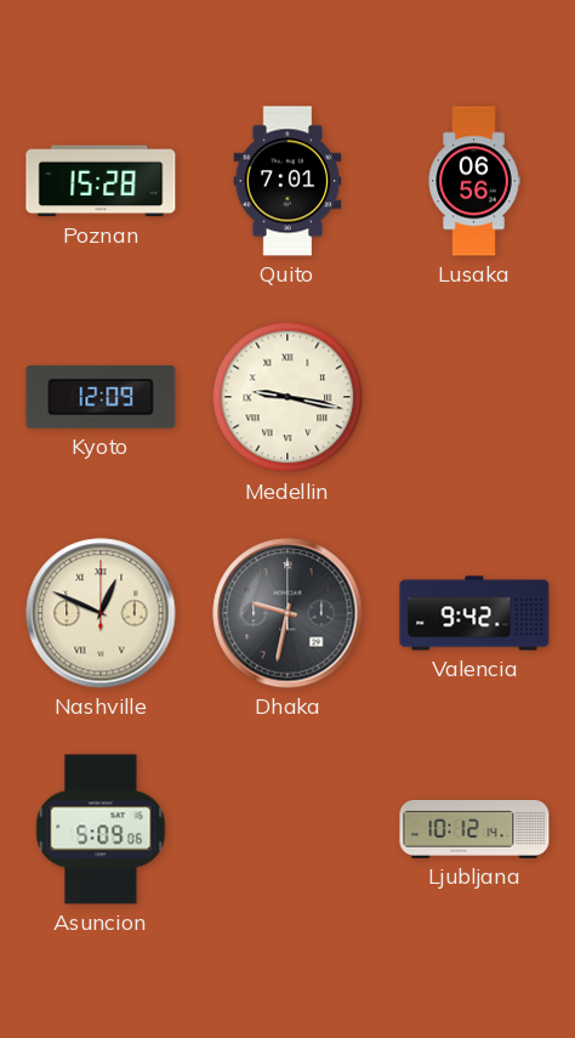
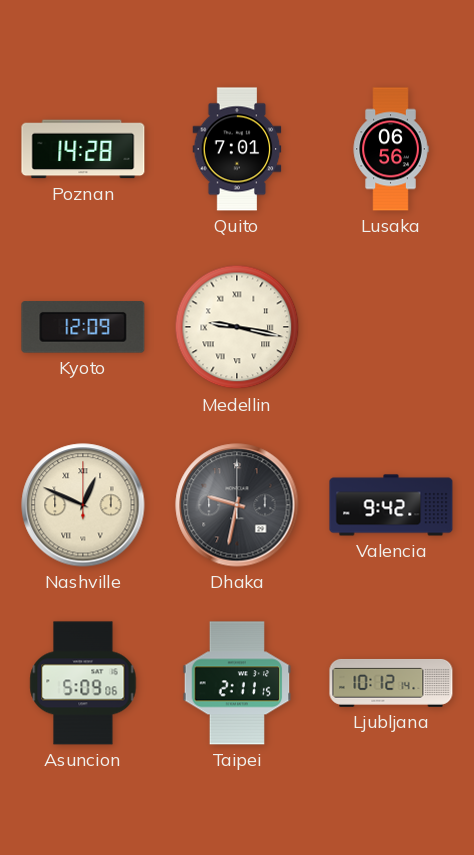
Poznan: 15:28 -> 14:28 (83, 149)
Taipei: none -> 2:11 (237, 683)
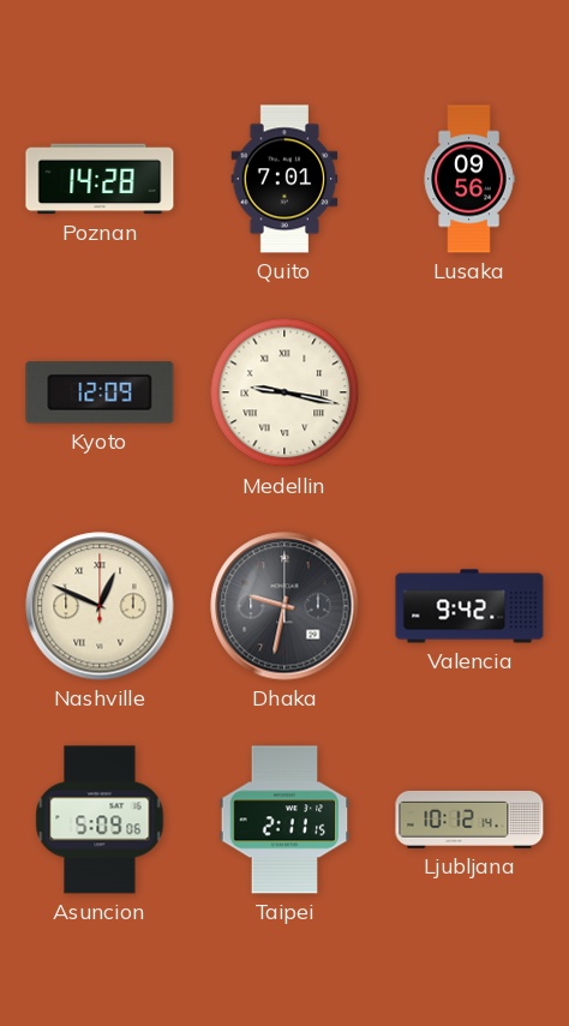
Lusaka: 06:56 -> 09:56 (469, 179)
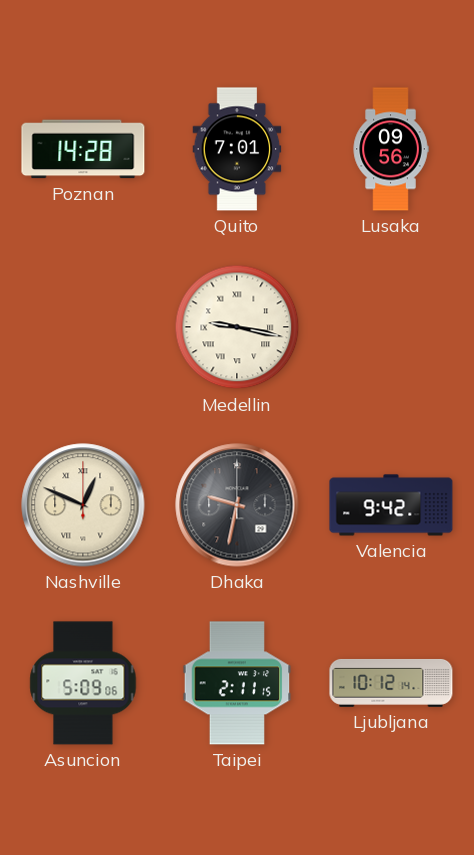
Kyoto: 12:09 -> none (100, 392)
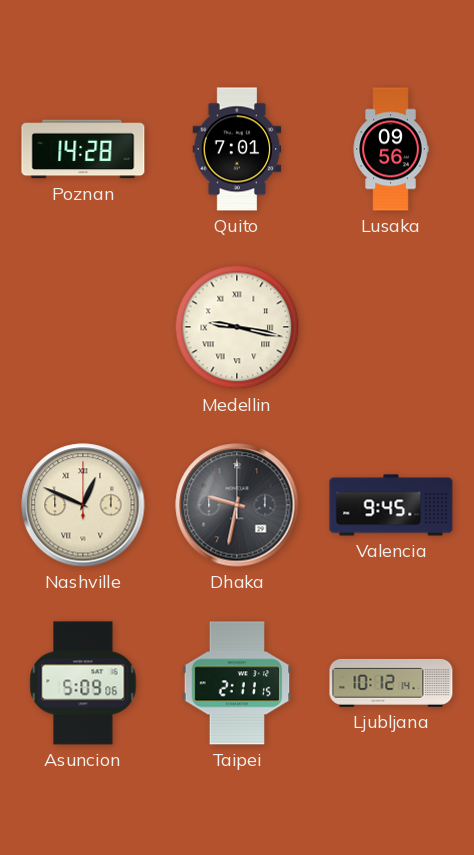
Valencia: 9:42 -> 9:45 (391, 505)
